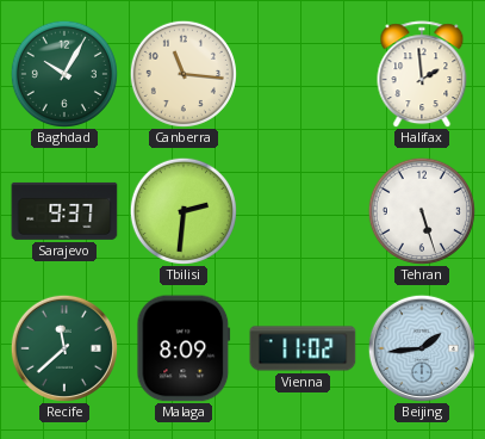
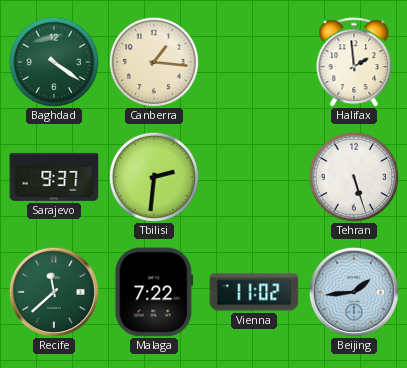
Baghdad: 10:05 -> 4:21 (54, 62)
Canberra: 11:16 -> 1:16 (154, 62)
Malaga: 8:09 -> 7:22 (154, 292)
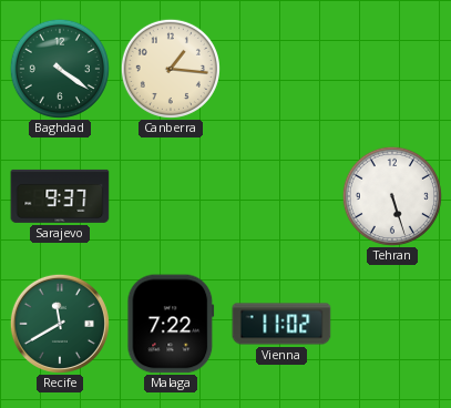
Halifax: 1:59 -> none (354, 62)
Tbilisi: 2:31 -> none (154, 177)
Recife: 11:38 -> 11:40 (60, 324)
Beijing: 1:44 -> none (354, 292)
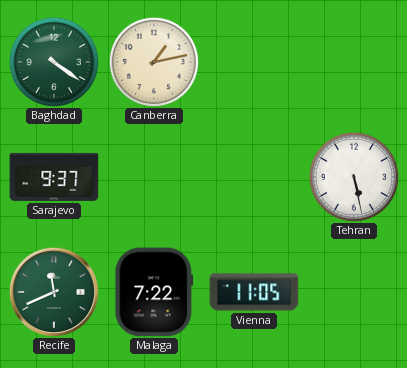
Canberra: 1:16 -> 1:13 (154, 62)
Tehran: 5:27 -> 5:28 (354, 177)
Recife: 11:40 -> 11:41 (54, 292)
Vienna: 11:02 -> 11:05 (254, 292)
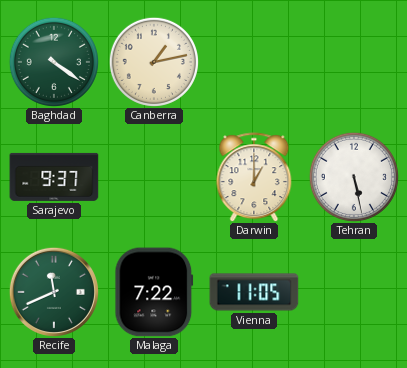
Darwin: none -> 1:00 (254, 177)
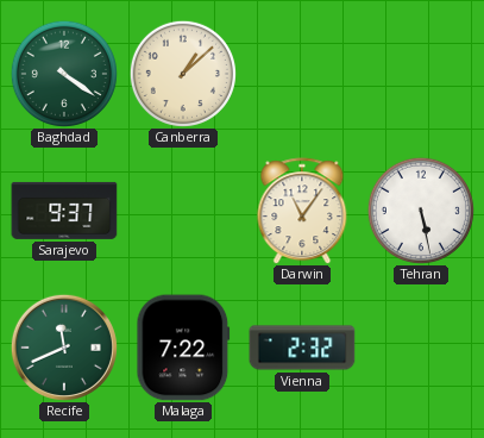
Canberra: 1:13 -> 1:08 (183, 74)
Darwin: 1:00 -> 11:06 (302, 211)
Vienna: 11:05 -> 2:32 (302, 348)
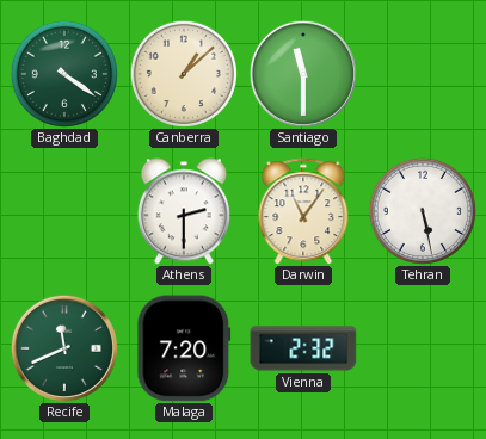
Santiago: none -> 11:30 (303, 74)
Sarajevo: 9:37 -> none (64, 211)
Athens: none -> 2:30 (184, 211)
Malaga: 7:22 -> 7:20 (184, 348)
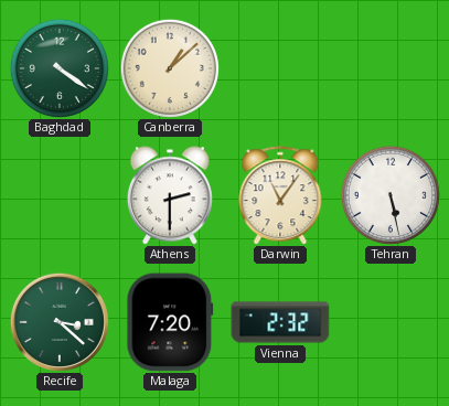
Santiago: 11:30 -> none (303, 74)
Recife: 11:41 -> 3:22 (60, 322)
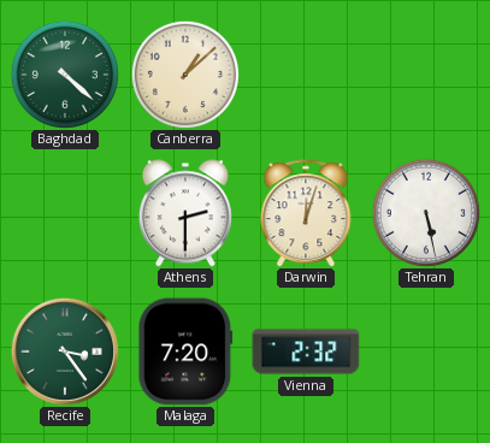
Baghdad: 4:21 -> 4:22 (65, 75)
Darwin: 11:06 -> 12:03 (306, 213)
Recife: 3:22 -> 3:24 (65, 352)
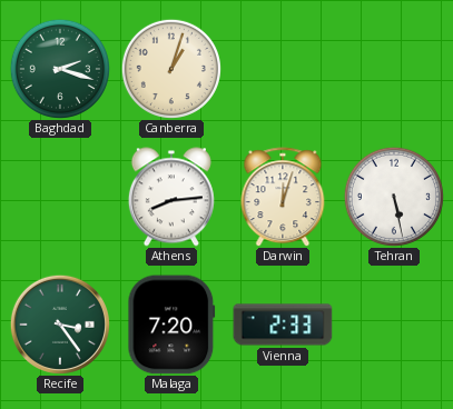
Baghdad: 4:22 -> 2:18 (60, 69)
Canberra: 1:08 -> 1:03 (171, 69)
Athens: 2:30 -> 8:14 (171, 197)
Vienna: 2:32 -> 2:33 (283, 325)
